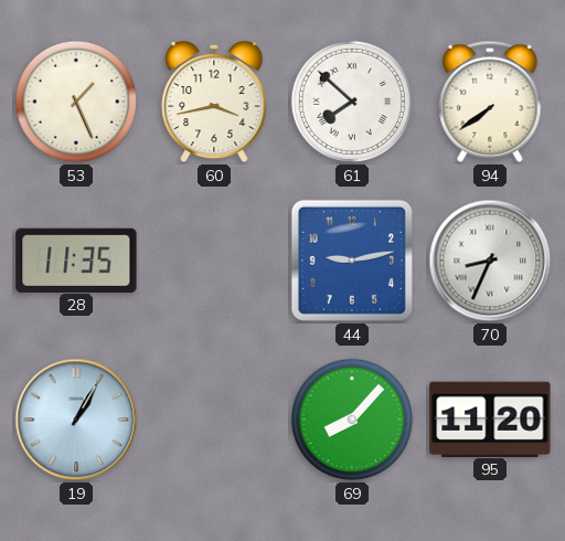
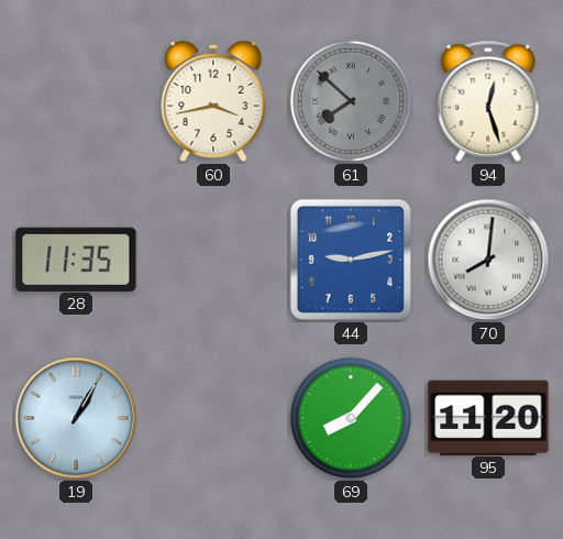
53: 1:26 -> none (76, 102)
61 dial: white -> grey (351, 101)
94: 7:39 -> 12:27 (488, 101)
70: 8:34 -> 8:01 (488, 260)
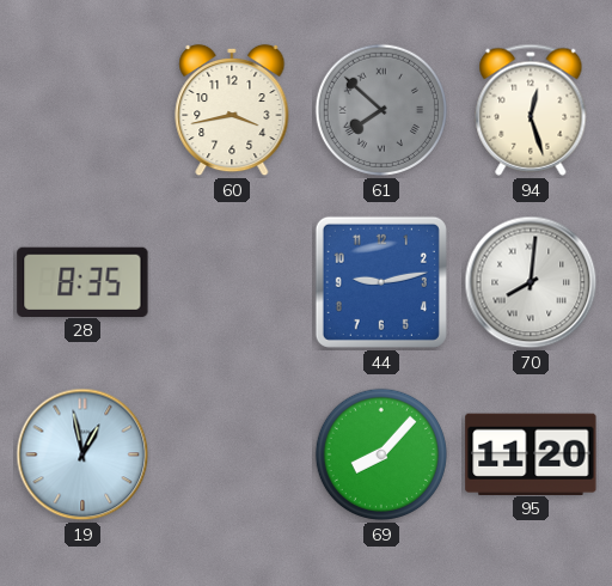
28: 11:35 -> 8:35 (82, 281)
19: 1:05 -> 12:58 (82, 454)
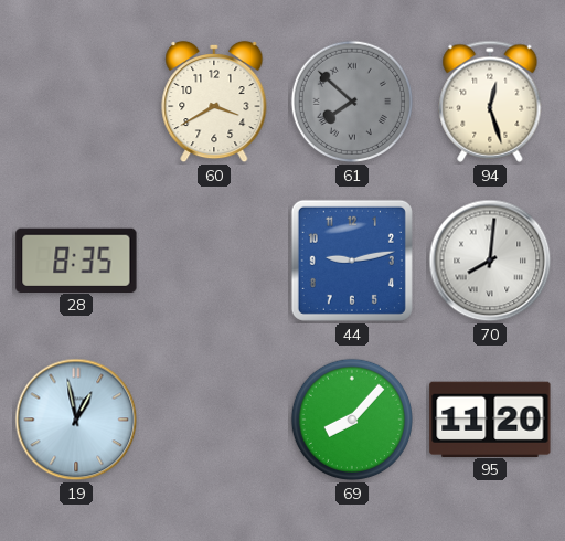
60: 3:43 -> 3:40 (214, 102)
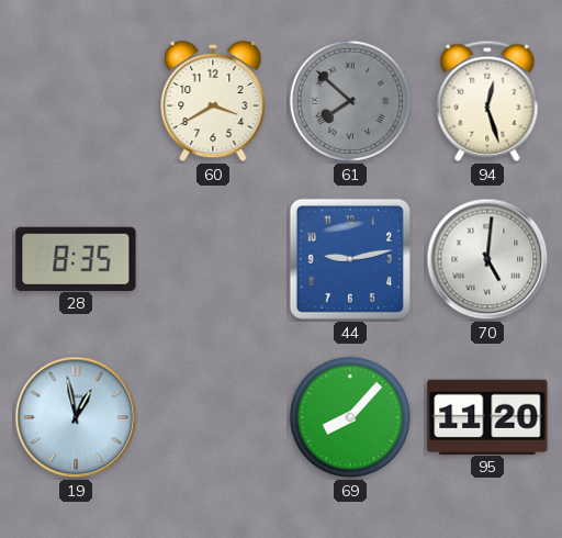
70: 8:01 -> 5:01 (487, 259)
